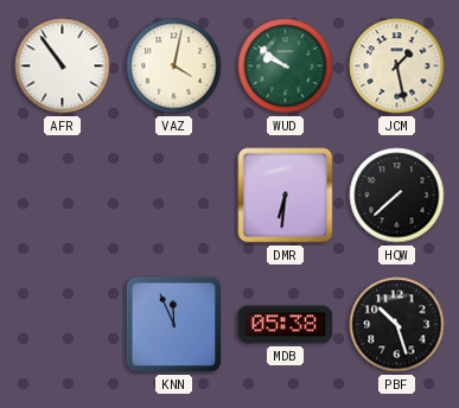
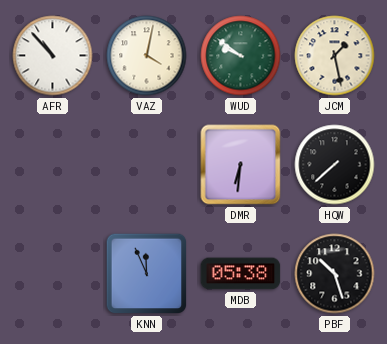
AFR: 10:54 -> 10:53 (53, 56)
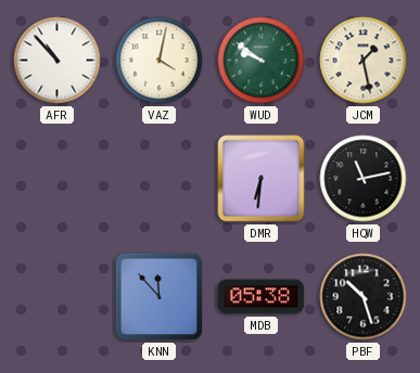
HQW: 7:38 -> 11:13 (364, 179)
KNN: 11:56 -> 11:53 (160, 297)
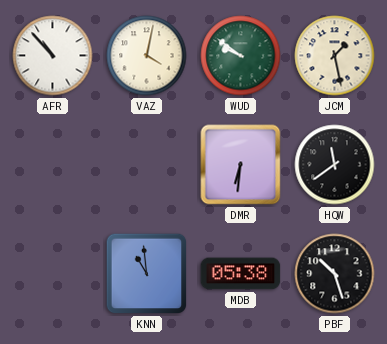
HQW: 11:13 -> 11:39 (335, 165)
KNN: 11:53 -> 10:59 (147, 274)
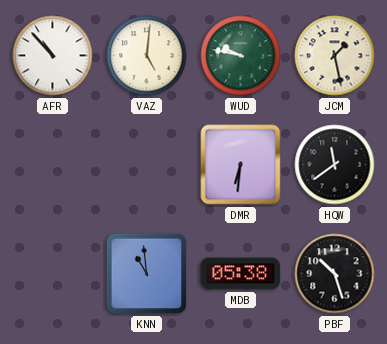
VAZ: 4:02 -> 5:01 (147, 56)
WUD: 9:51 -> 9:47 (241, 56)
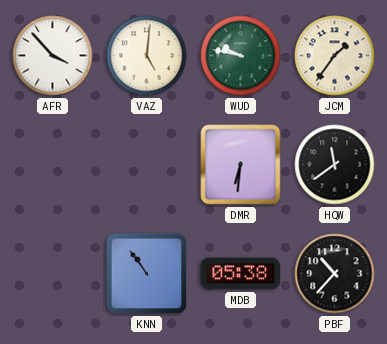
AFR: 10:53 -> 3:53 (53, 56)
JCM: 1:28 -> 1:36 (335, 56)
KNN: 10:59 -> 10:54 (147, 274)
PBF: 10:27 -> 10:37 (335, 274)
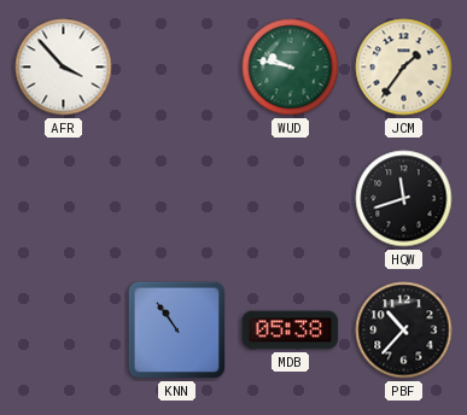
VAZ: 5:01 -> none (147, 56)
DMR: 6:31 -> none (241, 165)
HQW: 11:39 -> 11:42 (404, 199)
